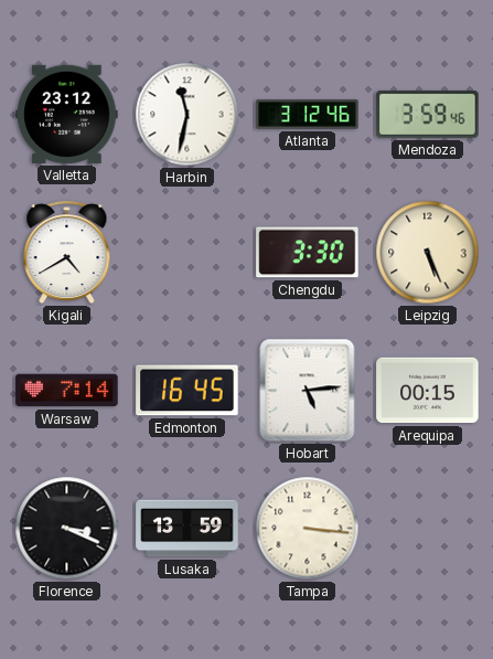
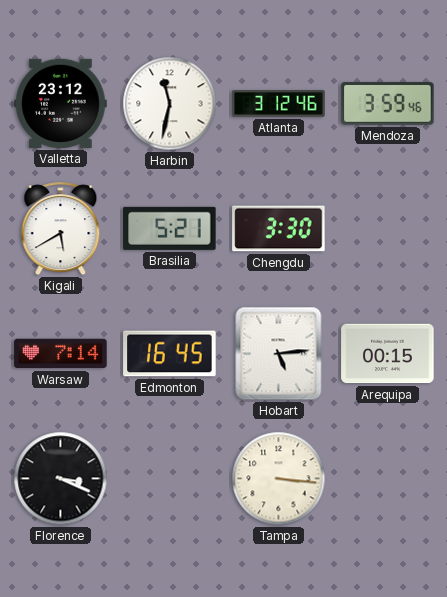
Kigali: 4:40 -> 5:40 (61, 229)
Brasilia: none -> 5:21 (170, 228)
Leipzig: 5:26 -> none (428, 253)
Lusaka: 13:59 -> none (187, 529)
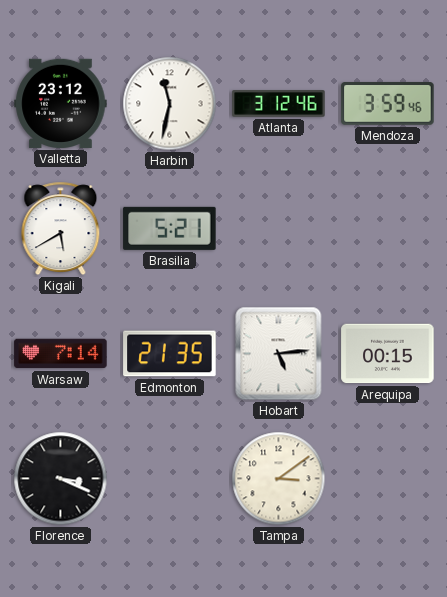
Chengdu: 3:30 -> none (279, 229)
Edmonton: 16:45 -> 21:35 (170, 354)
Tampa: 3:16 -> 3:09 (279, 479)
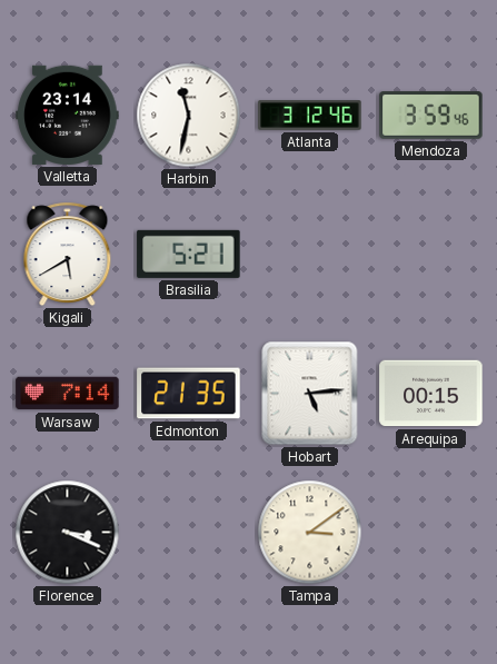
Valletta: 23:12 -> 23:14 (68, 115)
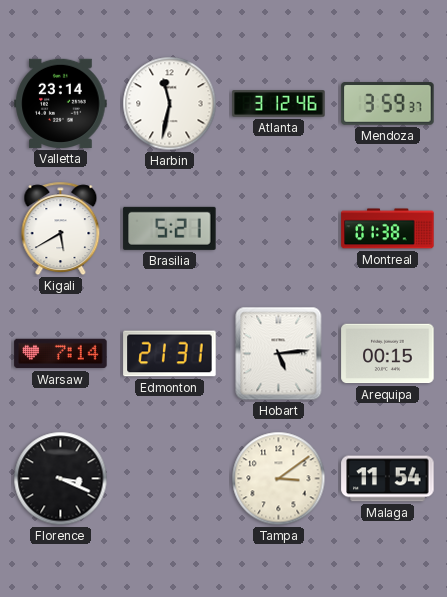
Mendoza: 3:59:46 -> 3:59:37 (388, 104)
Montreal: none -> 01:38 (388, 229)
Edmonton: 21:35 -> 21:31 (170, 354)
Malaga: none -> 11:54 (388, 479)
